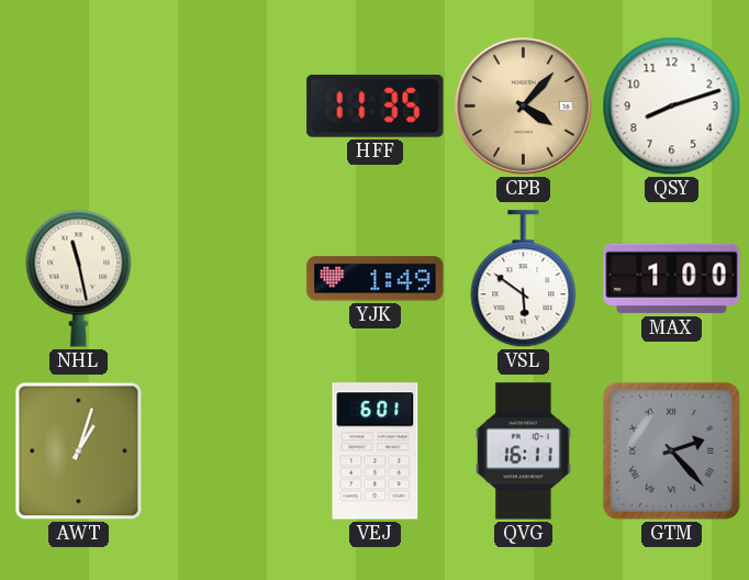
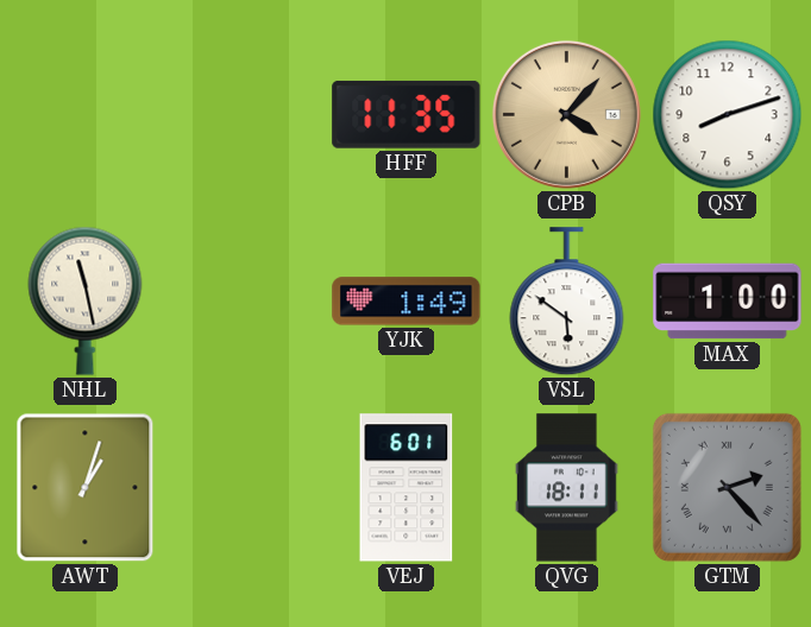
QVG: 16:11 -> 18:11 (567, 488)
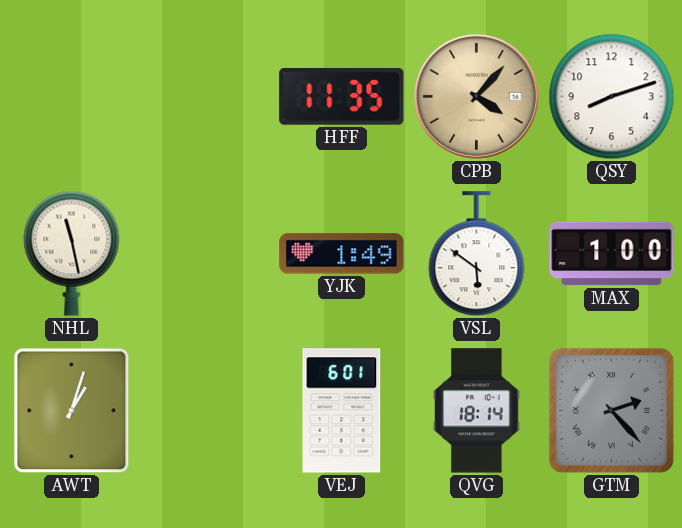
QVG: 18:11 -> 18:14 (477, 411)
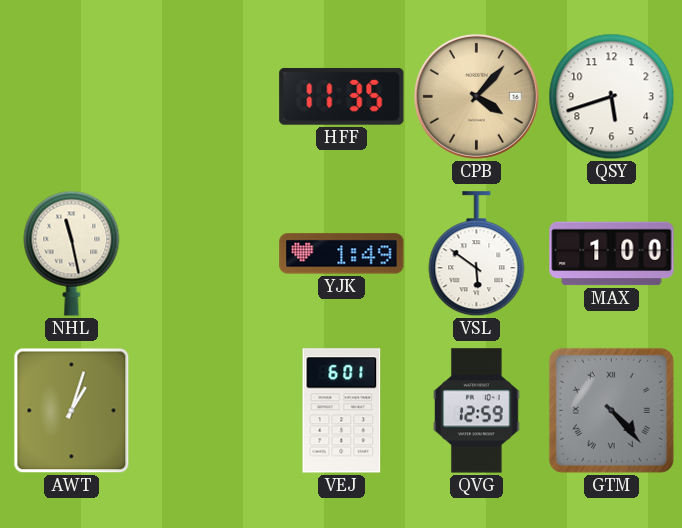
QSY: 8:12 -> 5:42 (612, 97)
QVG: 18:14 -> 12:59 (477, 411)
GTM: 2:23 -> 4:23 (611, 410)
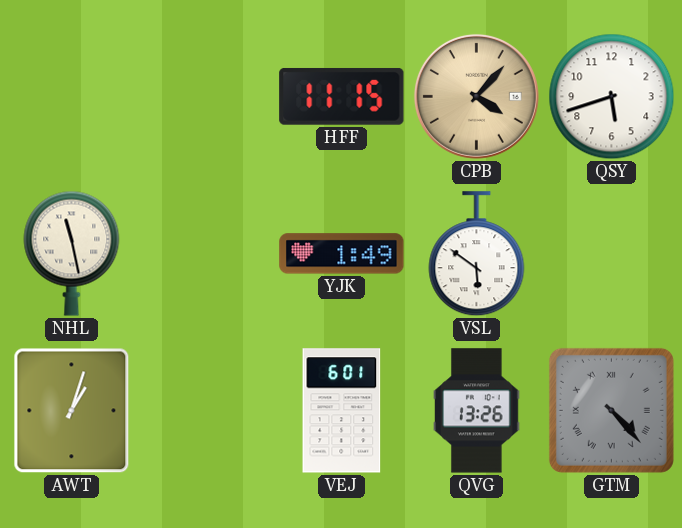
HFF: 11:35 -> 11:15 (342, 96)
MAX: 1:00 -> none (612, 254)
QVG: 12:59 -> 13:26 (477, 411)
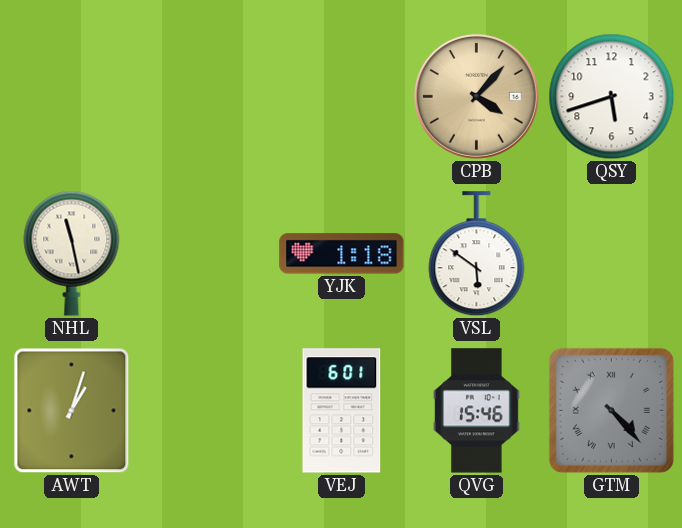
HFF: 11:15 -> none (342, 96)
YJK: 1:49 -> 1:18 (342, 254)
QVG: 13:26 -> 15:46 (477, 411)
